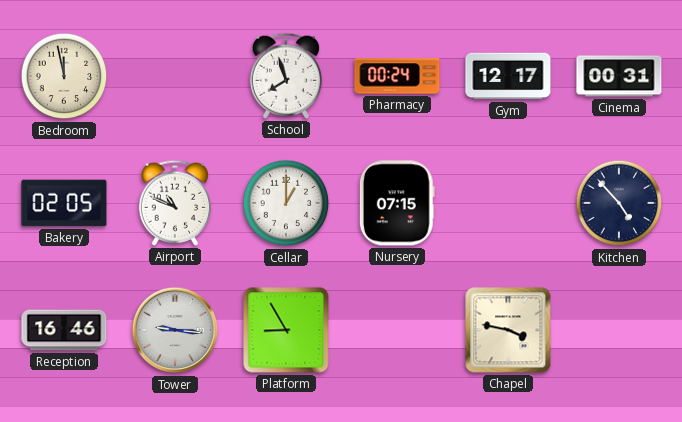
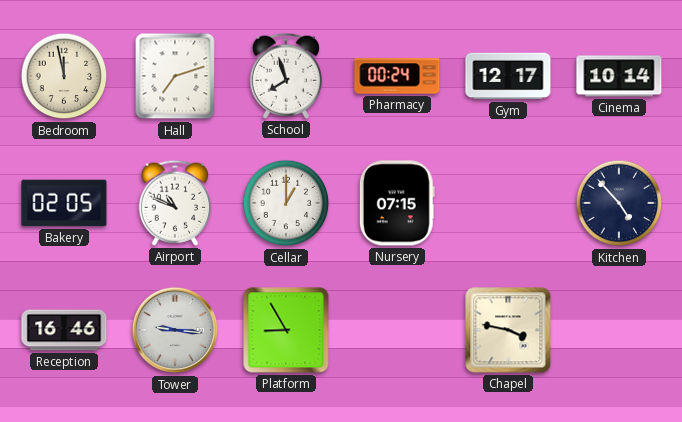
Hall: none -> 7:12 (175, 76)
Cinema: 00:31 -> 10:14 (619, 76)
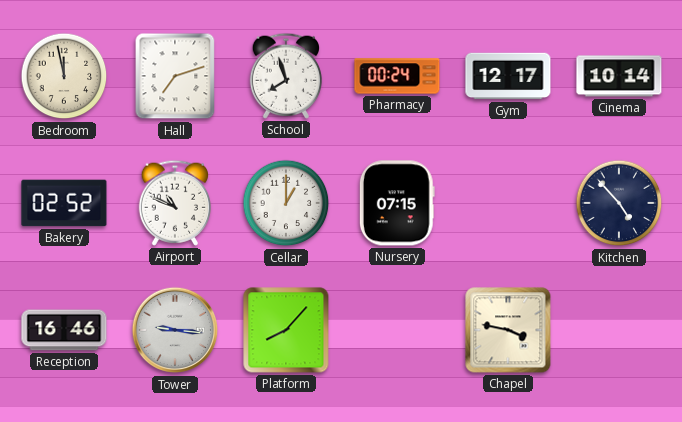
Bakery: 02:05 -> 02:52 (64, 203)
Platform: 8:55 -> 8:07 (286, 330)
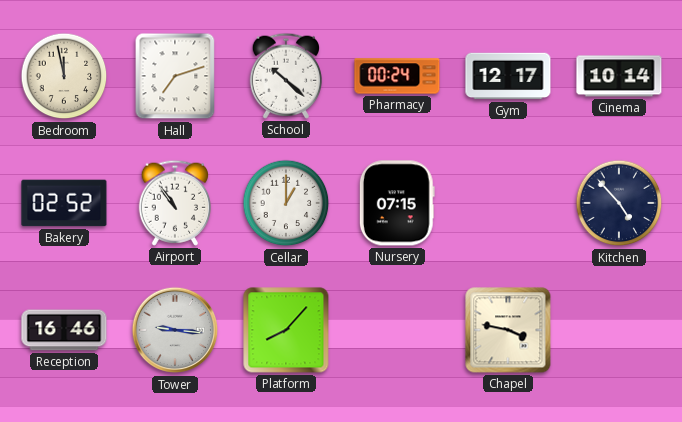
School: 7:57 -> 10:22 (285, 76)
Airport: 10:49 -> 10:54 (174, 203)
